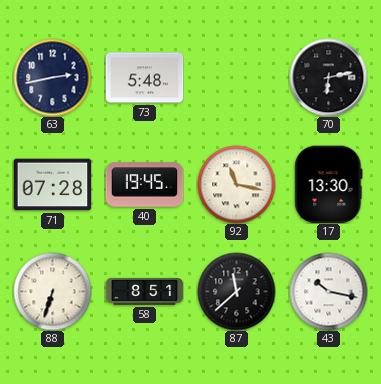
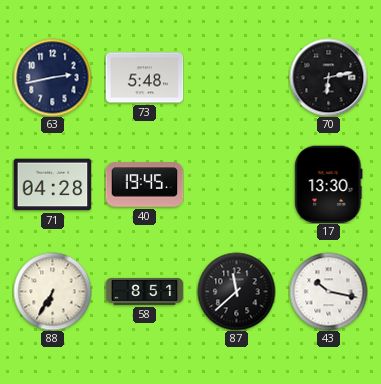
71: 07:28 -> 04:28 (52, 185)
92: 11:17 -> none (236, 184)
88: 6:33 -> 6:35 (52, 291)
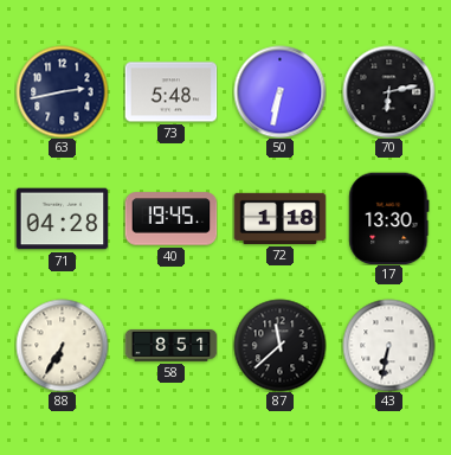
50: none -> 6:32 (279, 91)
72: none -> 1:18 (279, 218)
43: 10:17 -> 6:32 (388, 345)
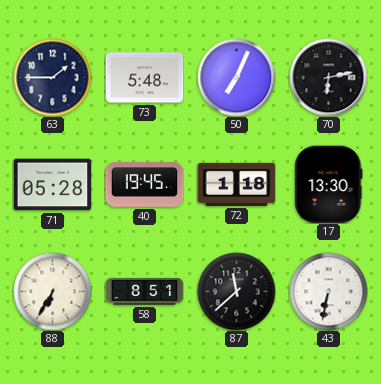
63: 2:43 -> 1:45 (52, 77)
50: 6:32 -> 7:04 (236, 77)
71: 04:28 -> 05:28 (52, 185)
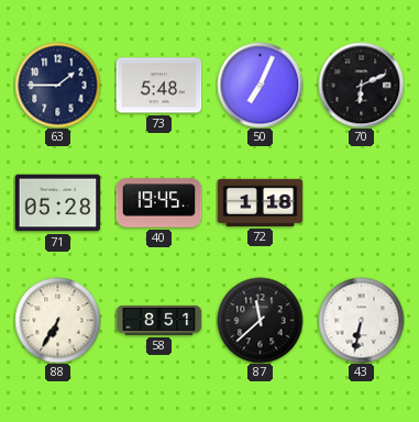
70: 6:13 -> 6:11 (361, 85)
17: 13:30 -> none (329, 184)
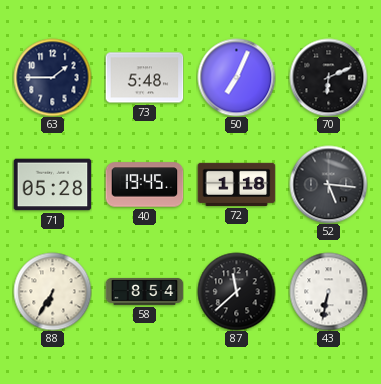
52: none -> 5:16 (328, 184)
58: 8:51 -> 8:54 (144, 291)
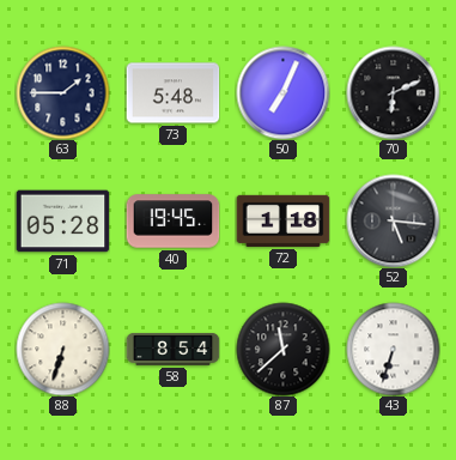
88: 6:35 -> 6:33 (62, 349)
43: 6:32 -> 6:33 (393, 349)
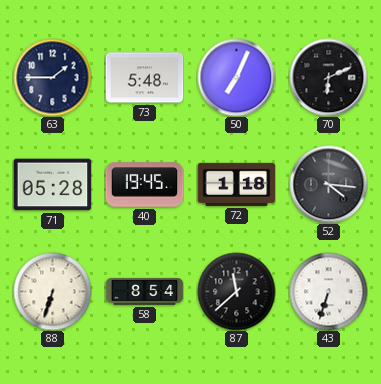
52: 5:16 -> 4:16 (328, 184)
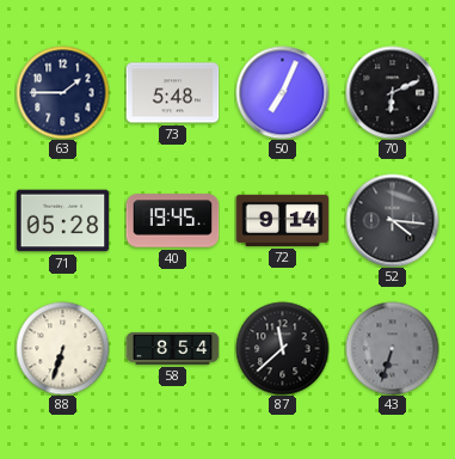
72: 1:18 -> 9:14 (282, 220)
43 dial: white -> grey (392, 348)
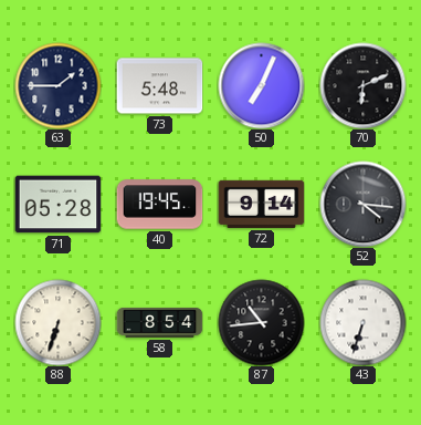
87: 11:38 -> 10:44 (261, 322)
43 dial: grey -> white (362, 322)
